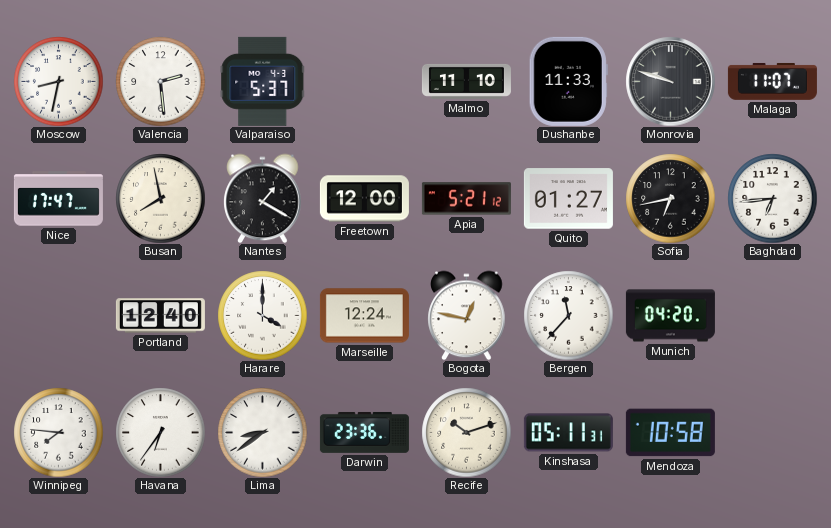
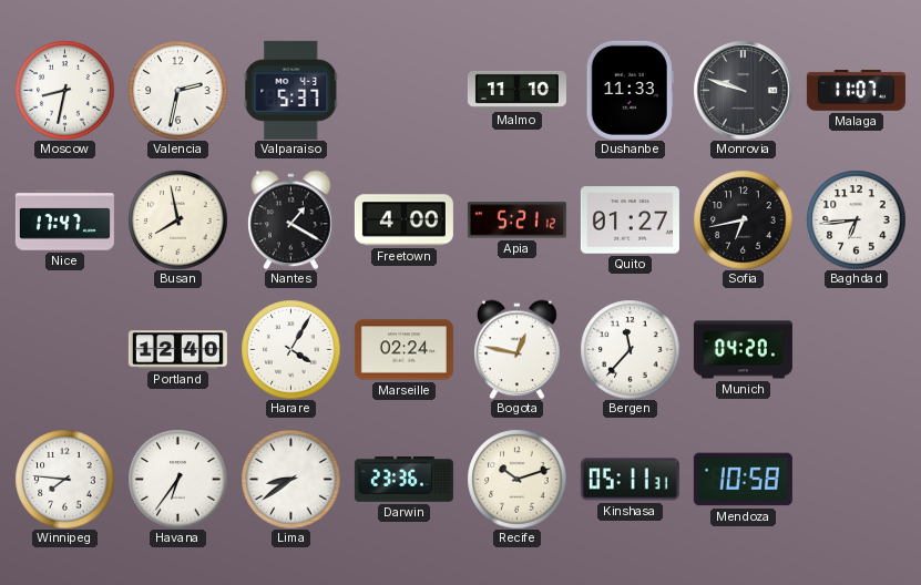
Valencia: 2:29 -> 2:32 (177, 90)
Freetown: 12:00 -> 4:00 (403, 220)
Harare: 4:00 -> 4:05 (290, 349)
Marseille: 12:24 -> 02:24 (403, 350)
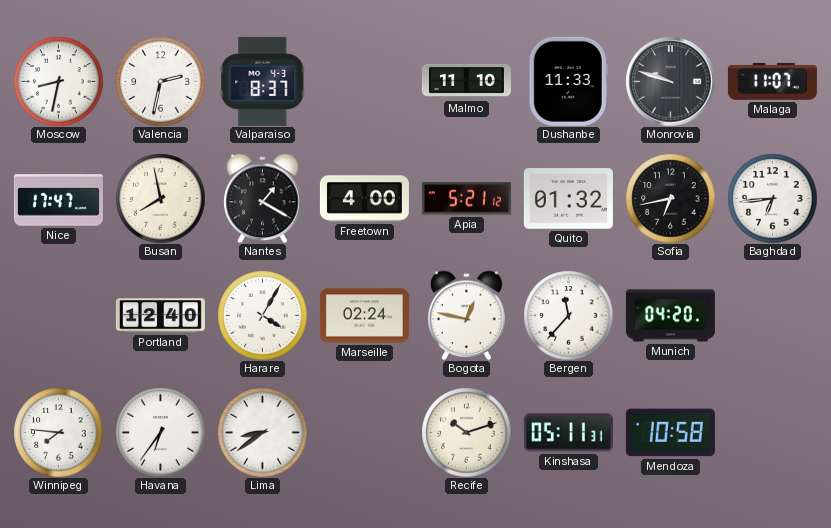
Valparaiso: 5:37 -> 8:37 (263, 81)
Quito: 01:27 -> 01:32 (568, 199)
Darwin: 23:36 -> none (403, 479)
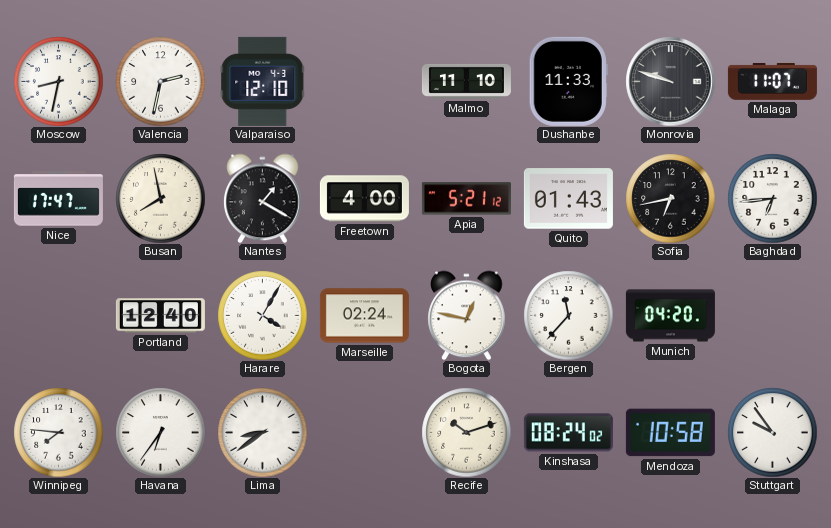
Valparaiso: 8:37 -> 12:10 (263, 81)
Quito: 01:32 -> 01:43 (568, 199)
Kinshasa: 05:11 -> 08:24 (568, 433)
Stuttgart: none -> 9:54 (772, 432)
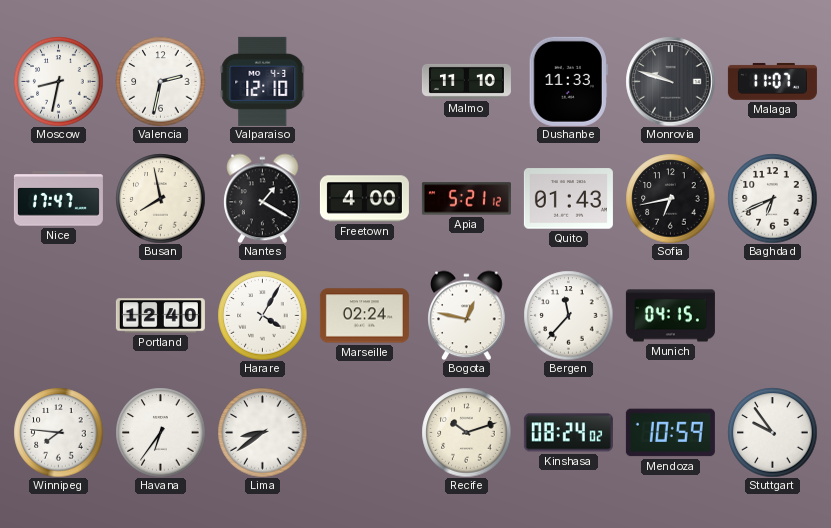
Baghdad: 6:44 -> 6:41 (772, 198)
Munich: 04:20 -> 04:15 (670, 316)
Mendoza: 10:58 -> 10:59 (670, 433)
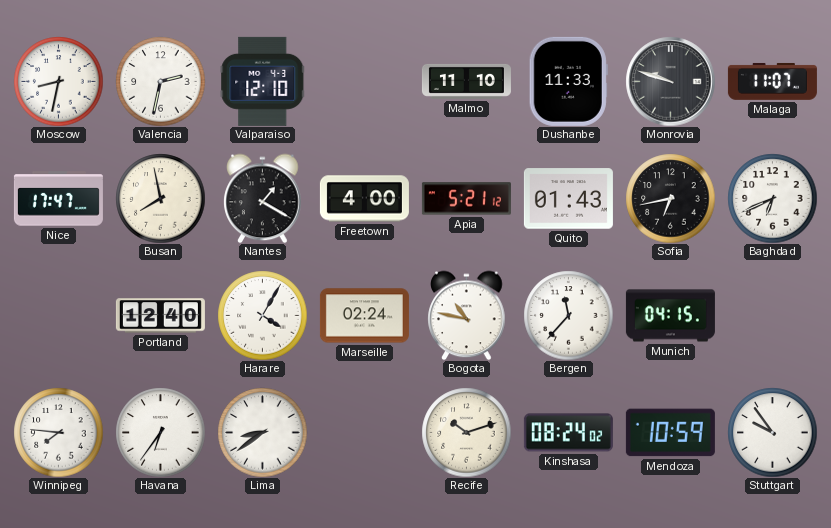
Bogota: 12:47 -> 10:47 (467, 315)
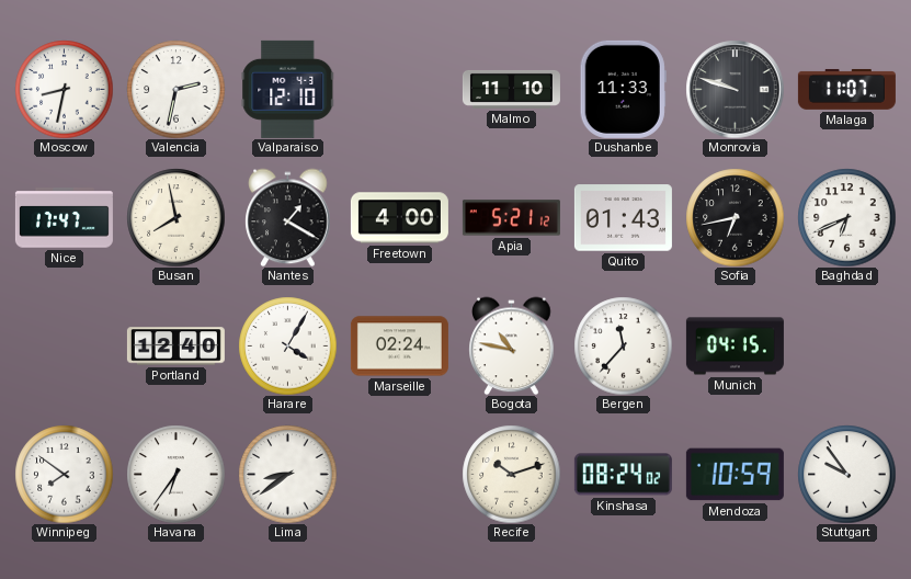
Winnipeg: 7:46 -> 7:51 (64, 474)
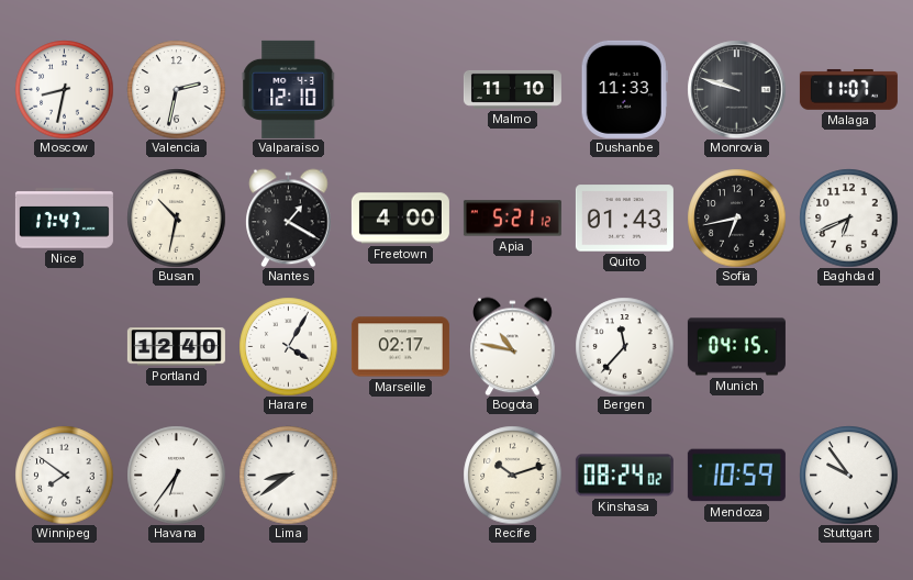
Busan: 7:58 -> 10:32 (176, 217)
Marseille: 02:24 -> 02:17 (400, 347)
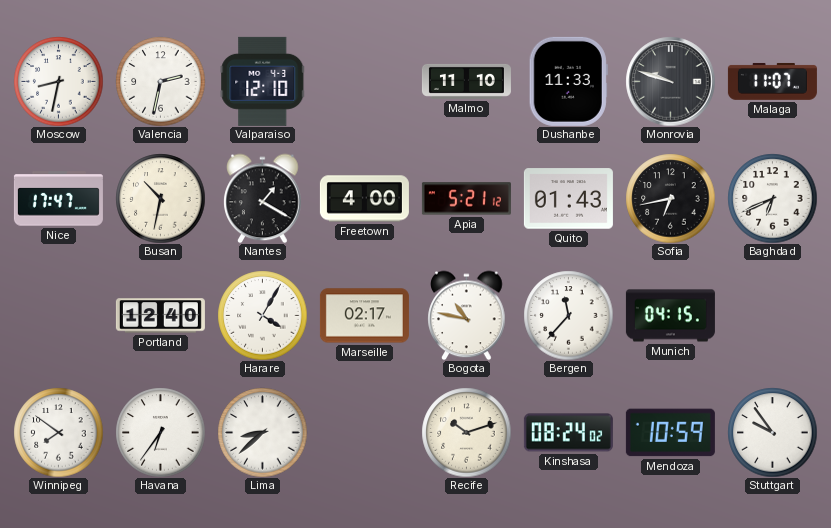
Lima: 8:39 -> 8:38 (262, 432)
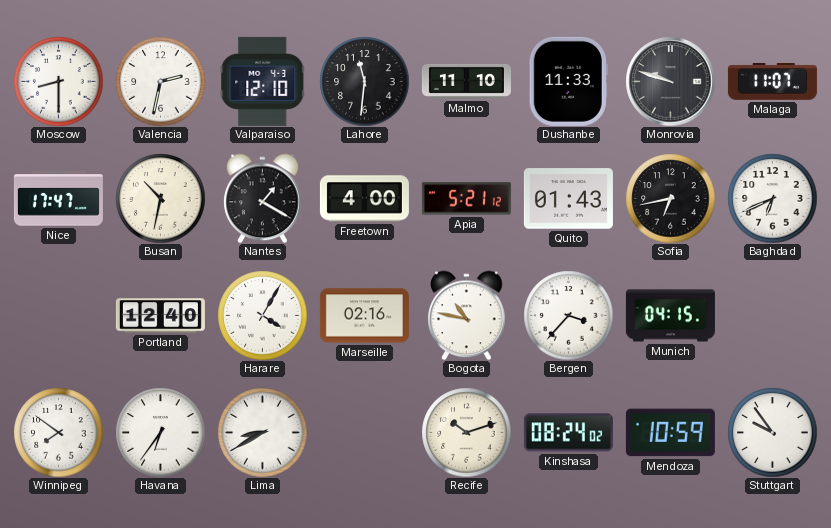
Moscow: 8:32 -> 8:30 (58, 81)
Lahore: none -> 11:31 (364, 81)
Marseille: 02:17 -> 02:16 (364, 316)
Bergen: 11:37 -> 3:37 (568, 315)
Lima: 8:38 -> 8:40 (262, 432)
